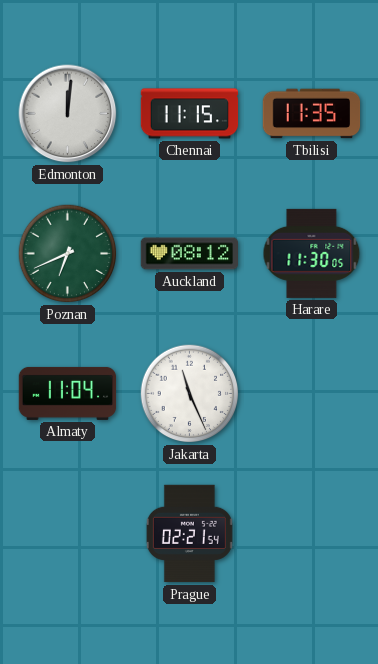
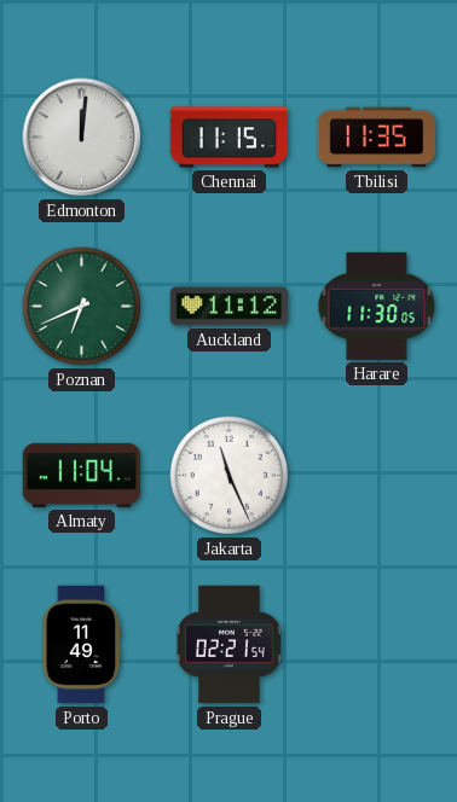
Auckland: 08:12 -> 11:12 (228, 307)
Porto: none -> 11:49 (82, 645)
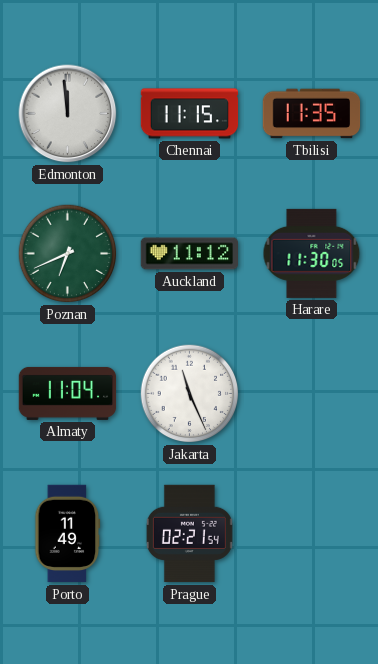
Edmonton: 12:01 -> 11:59 (68, 114)
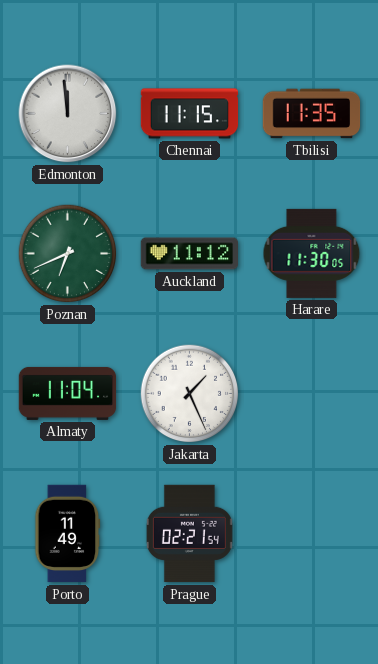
Jakarta: 11:26 -> 1:26 (190, 394)
